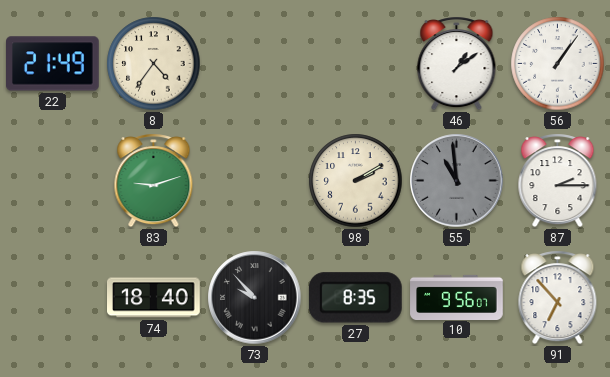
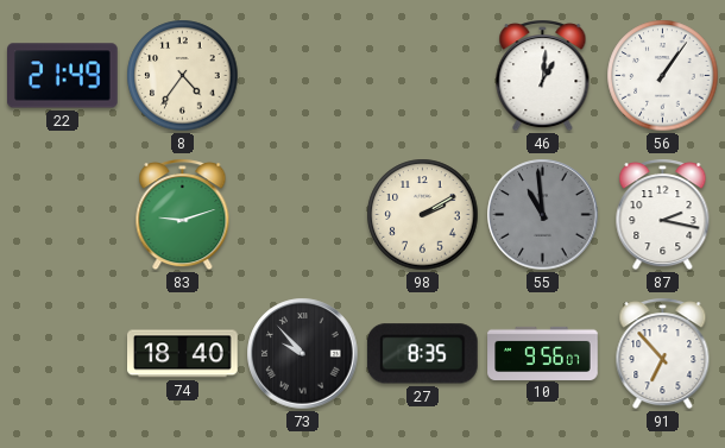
46: 1:09 -> 1:01 (543, 76)
87: 2:15 -> 2:17 (663, 215)
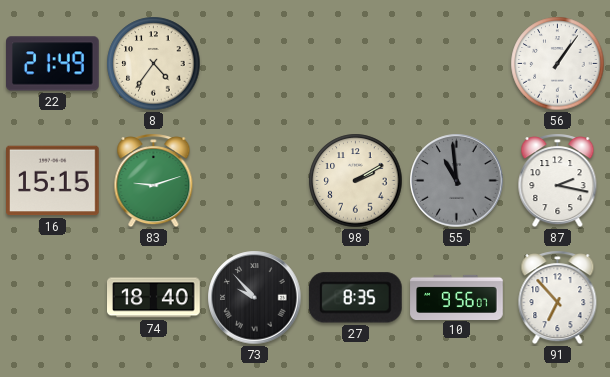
46: 1:01 -> none (543, 76)
16: none -> 15:15 (53, 181)
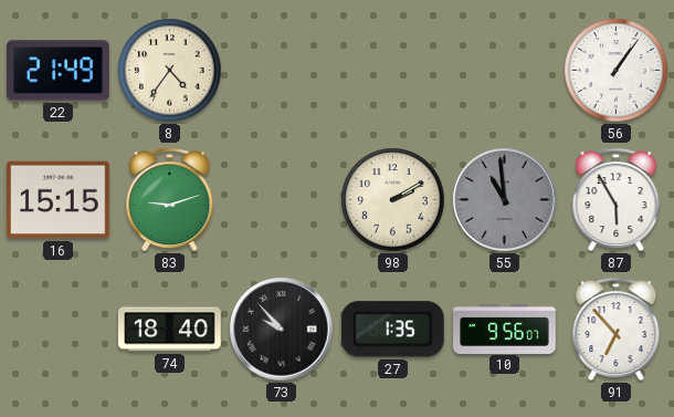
87: 2:17 -> 5:55 (617, 200)
27: 8:35 -> 1:35 (392, 330)
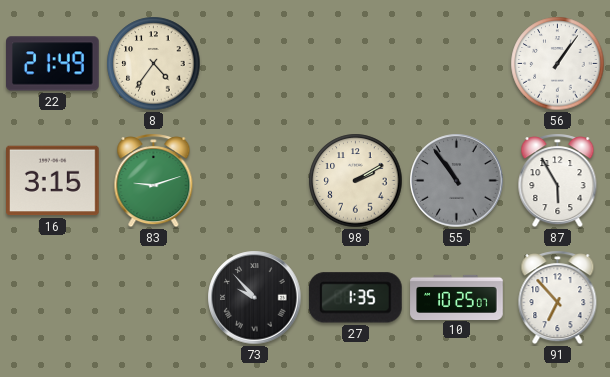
16: 15:15 -> 3:15 (53, 181)
55: 10:59 -> 10:54 (457, 181)
74: 18:40 -> none (170, 330)
10: 9:56 -> 10:25 (457, 297)
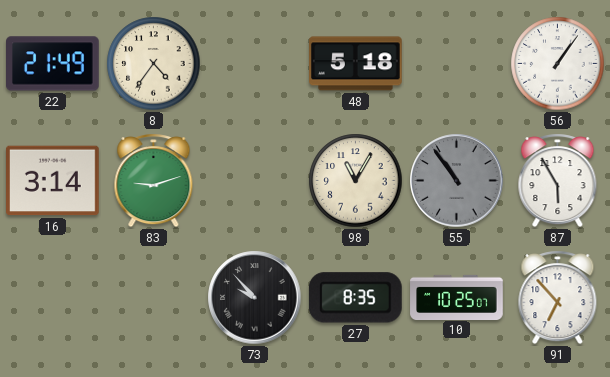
48: none -> 5:18 (356, 64)
16: 3:15 -> 3:14 (53, 181)
98: 2:10 -> 11:05 (356, 181)
27: 1:35 -> 8:35 (355, 298)
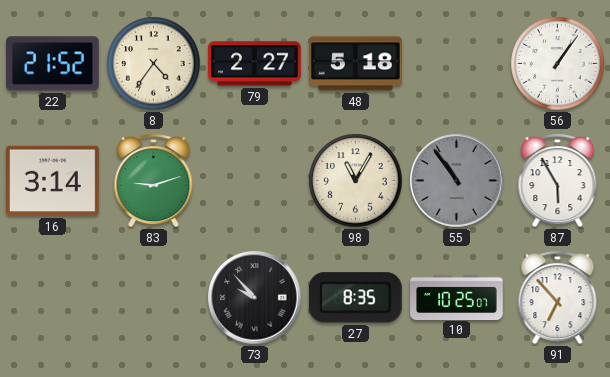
22: 21:49 -> 21:52 (53, 64)
79: none -> 2:27 (255, 64)
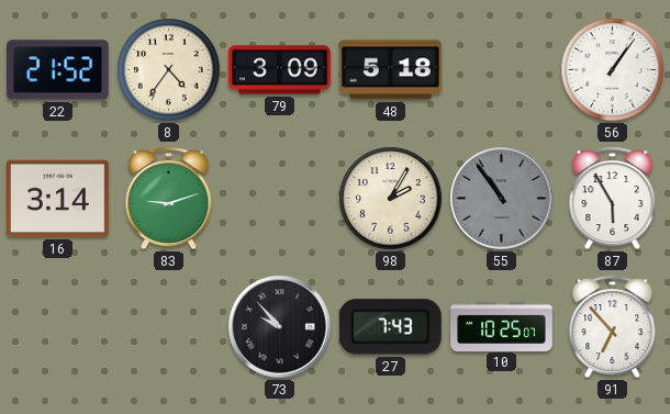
79: 2:27 -> 3:09 (280, 70)
98: 11:05 -> 2:05 (391, 199)
27: 8:35 -> 7:43 (390, 327)
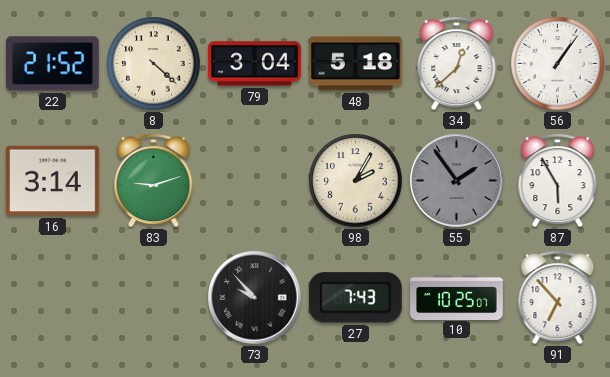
8: 4:36 -> 4:22 (154, 64)
79: 3:09 -> 3:04 (255, 64)
34: none -> 12:38 (457, 64)
55: 10:54 -> 1:54 (457, 181)
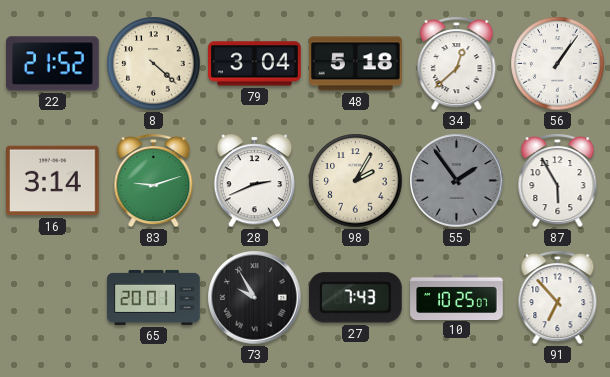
28: none -> 2:41 (255, 181)
65: none -> 20:01 (154, 297)
73: 9:53 -> 9:55 (255, 298)
